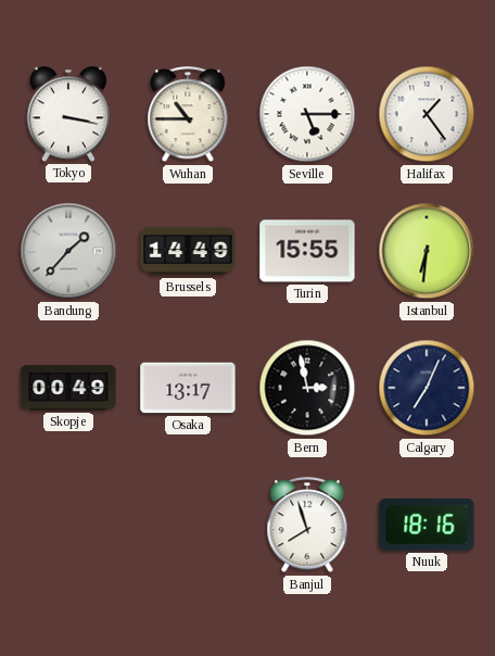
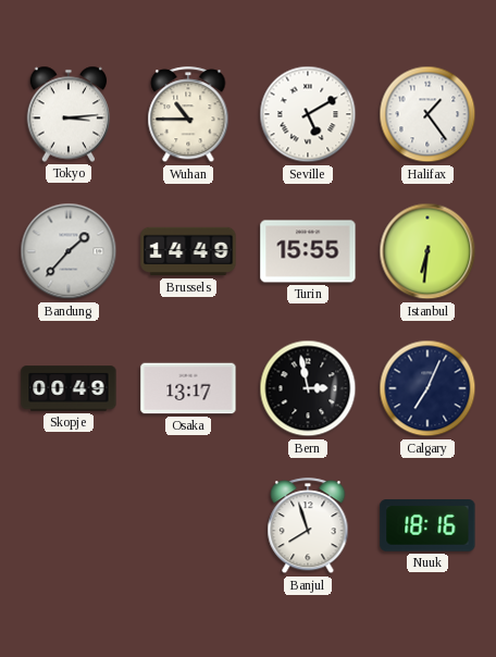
Tokyo: 3:17 -> 3:14 (69, 114)
Seville: 5:15 -> 5:10 (308, 114)
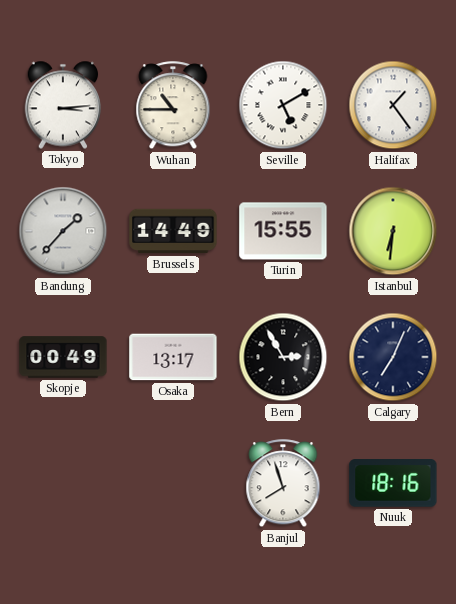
Bern: 2:58 -> 2:55 (283, 357)
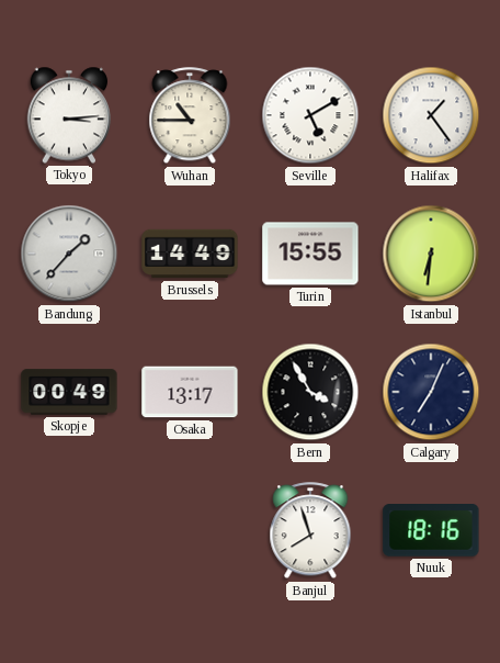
Bern: 2:55 -> 3:55 (310, 392)
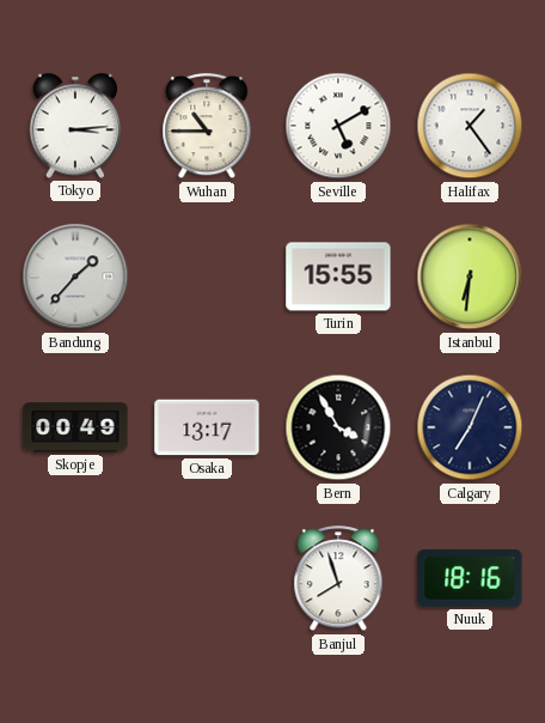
Brussels: 14:49 -> none (190, 254)
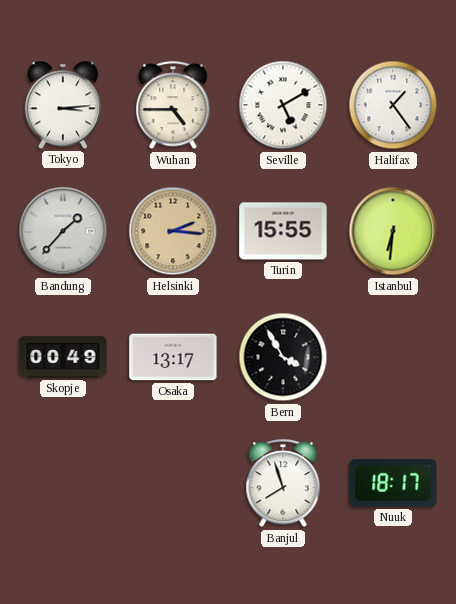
Wuhan: 10:45 -> 4:45 (173, 106)
Helsinki: none -> 2:16 (173, 231)
Calgary: 7:04 -> none (470, 427)
Nuuk: 18:16 -> 18:17 (393, 484)
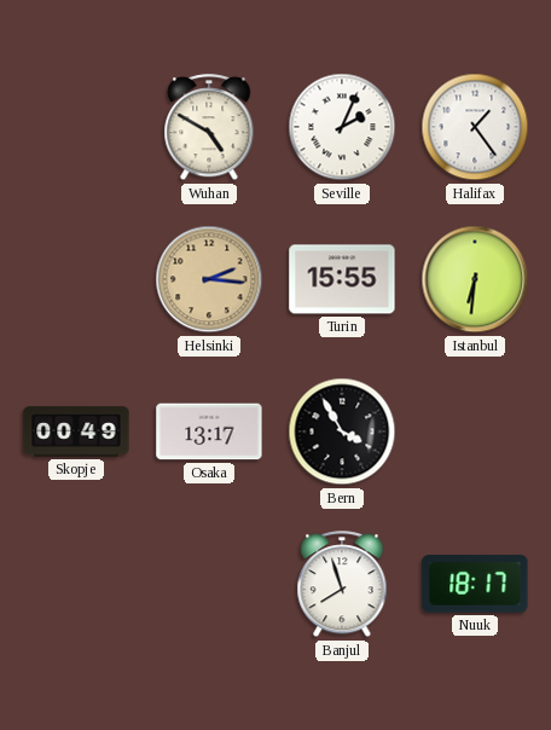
Tokyo: 3:14 -> none (63, 105)
Wuhan: 4:45 -> 4:50 (209, 128)
Seville: 5:10 -> 2:04 (342, 127)
Bandung: 1:37 -> none (63, 231)
